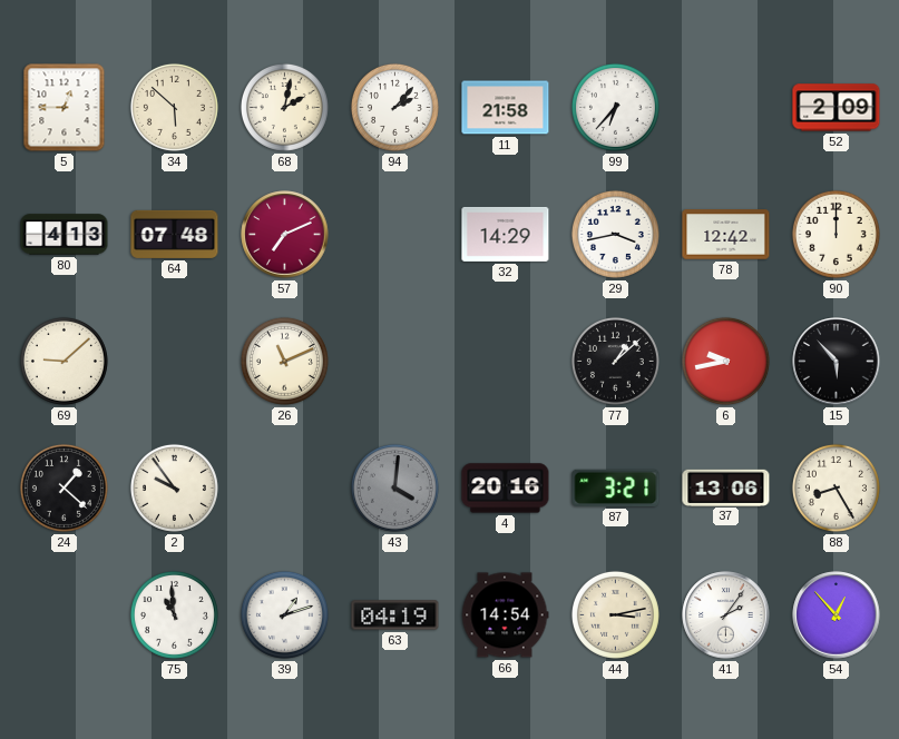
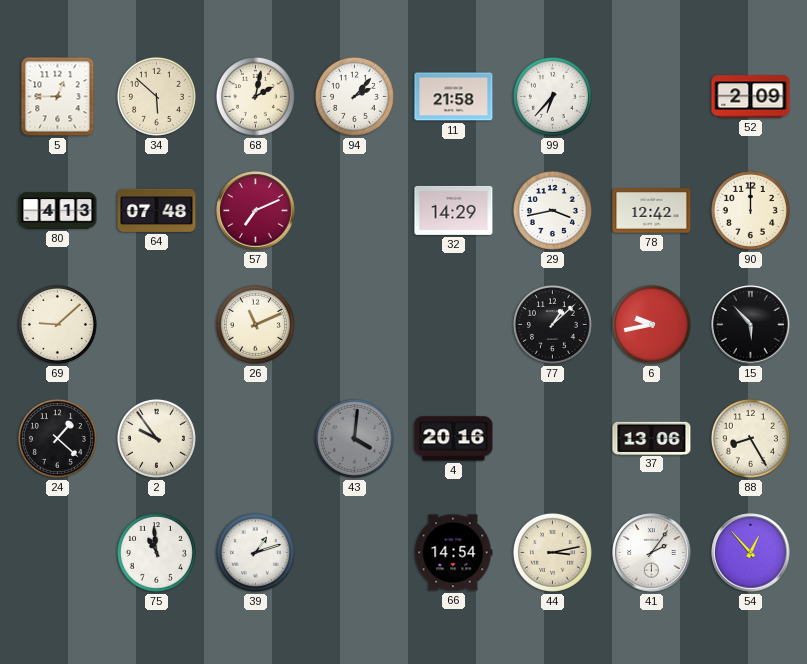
87: 3:21 -> none (616, 487)
63: 04:19 -> none (395, 615)
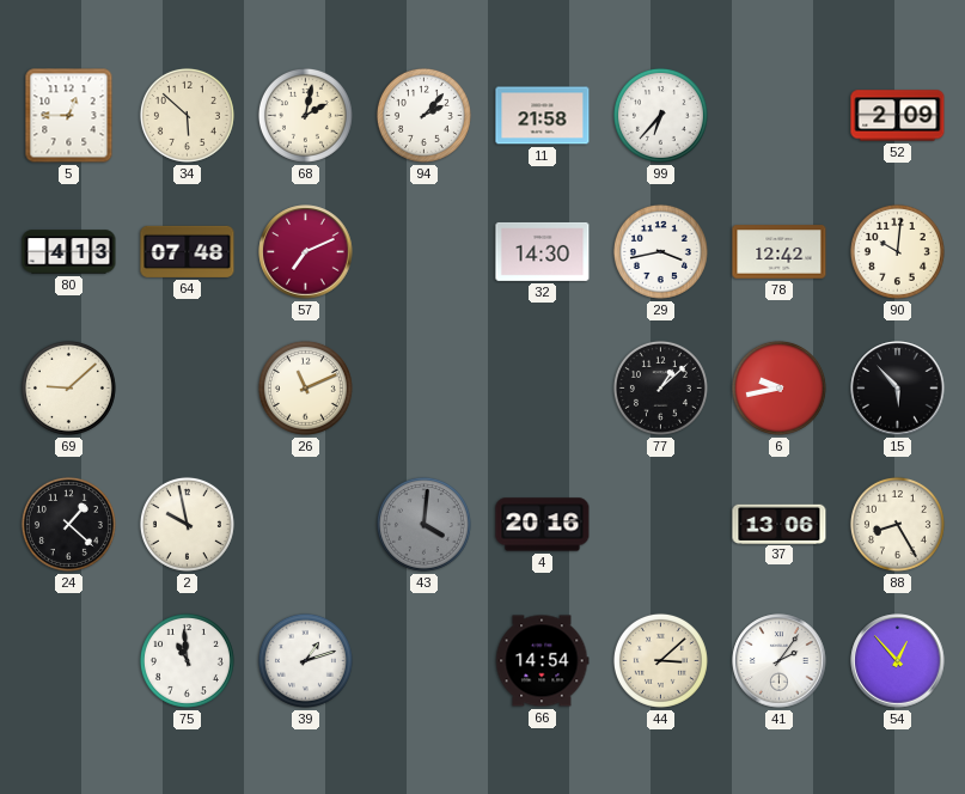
32: 14:29 -> 14:30 (543, 251)
90: 12:00 -> 10:01 (897, 251)
2: 9:54 -> 9:58 (187, 524)
44: 3:13 -> 3:08 (660, 660)
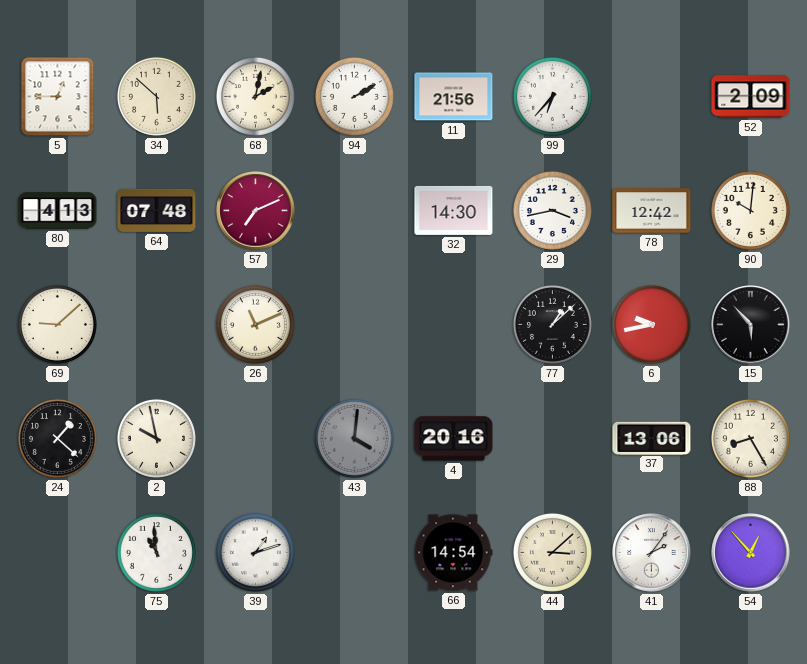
94: 2:07 -> 2:10 (354, 96)
11: 21:58 -> 21:56 (454, 97)
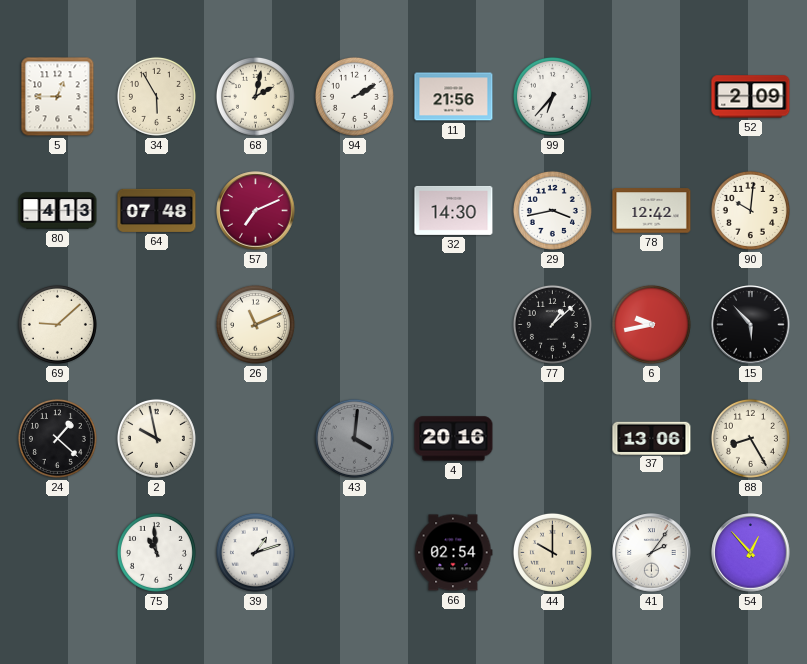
34: 5:52 -> 5:55 (156, 96)
66: 14:54 -> 02:54 (453, 553)
44: 3:08 -> 10:00 (552, 552)
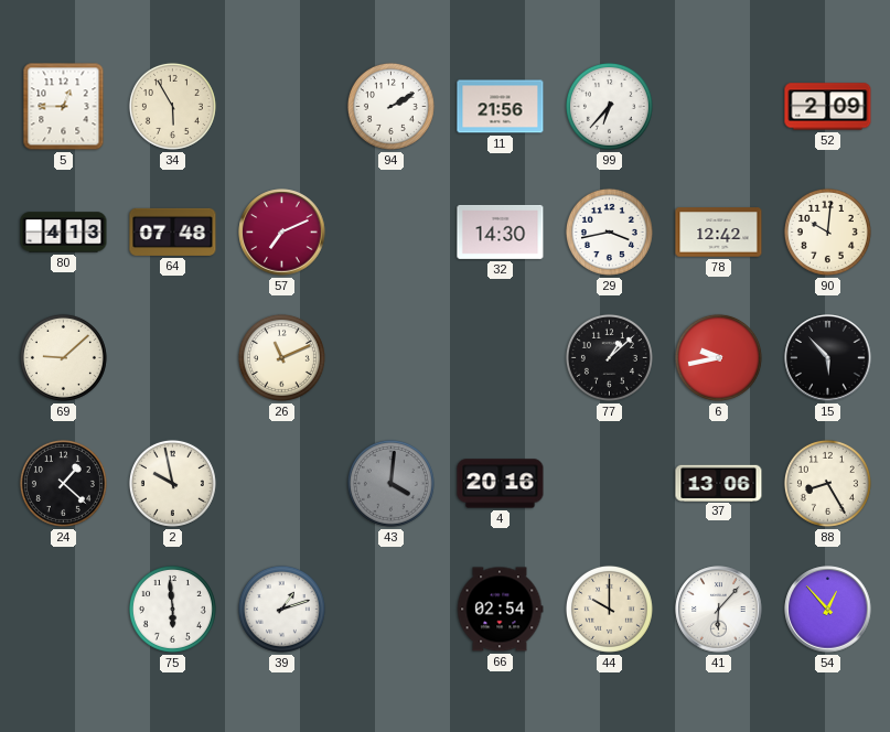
68: 2:02 -> none (255, 96)
75: 10:59 -> 5:59 (172, 609)
41: 2:06 -> 6:07 (719, 610)
